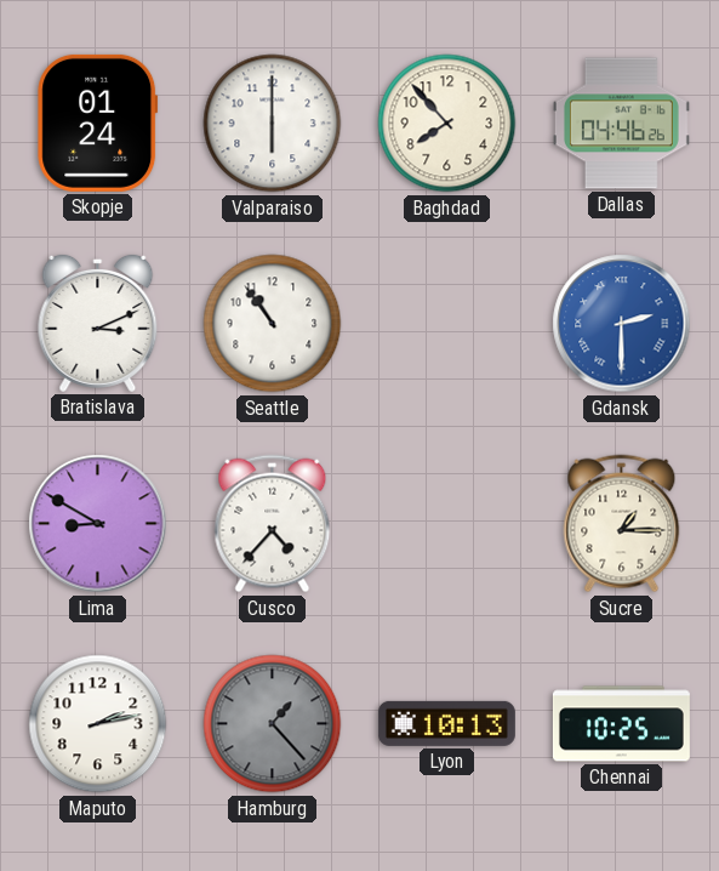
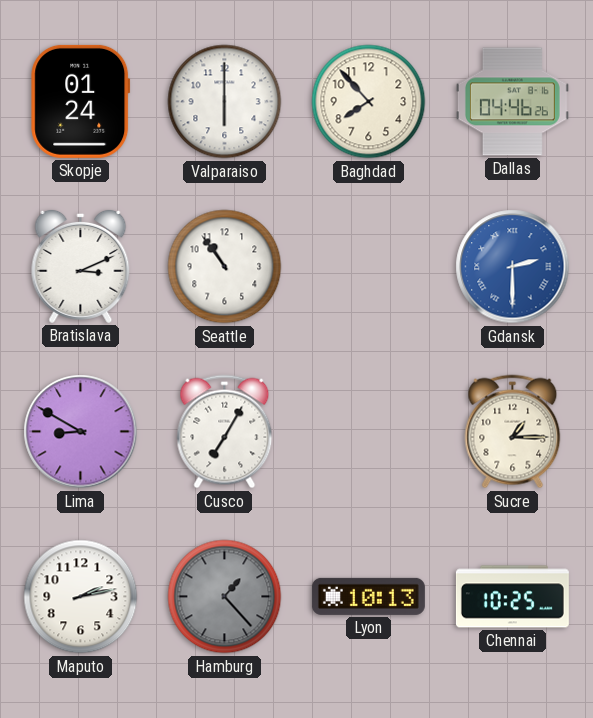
Cusco: 4:37 -> 7:05 (225, 432)
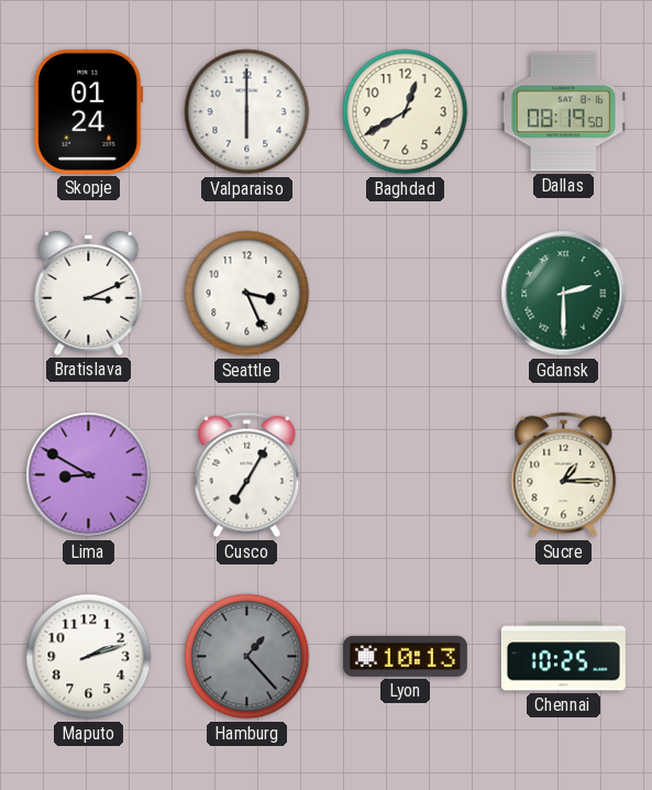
Baghdad: 7:53 -> 12:40 (406, 112)
Dallas: 04:46 -> 08:19 (563, 112)
Seattle: 10:54 -> 3:26 (247, 294)
Gdansk dial: blue -> green (564, 294)
Maputo: 2:13 -> 2:12 (89, 657)
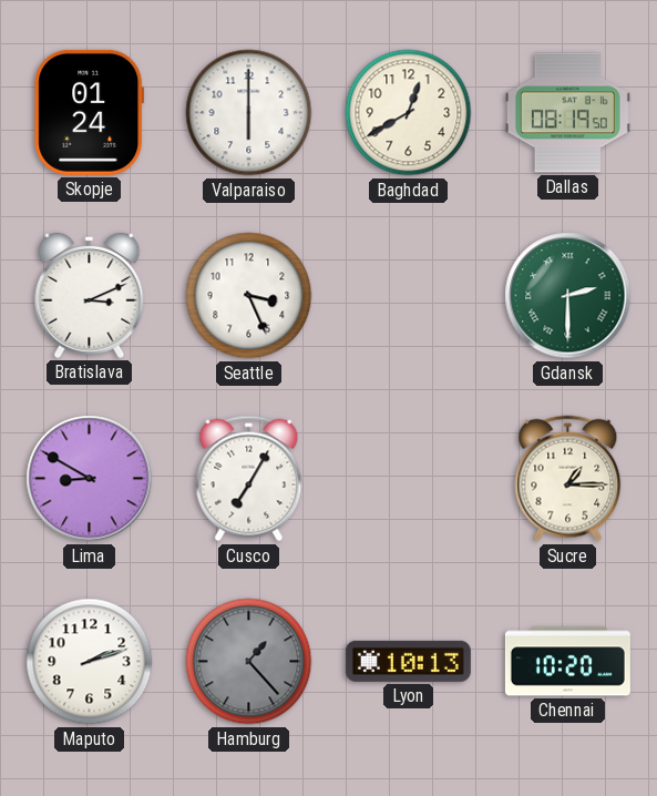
Chennai: 10:25 -> 10:20 (567, 662)
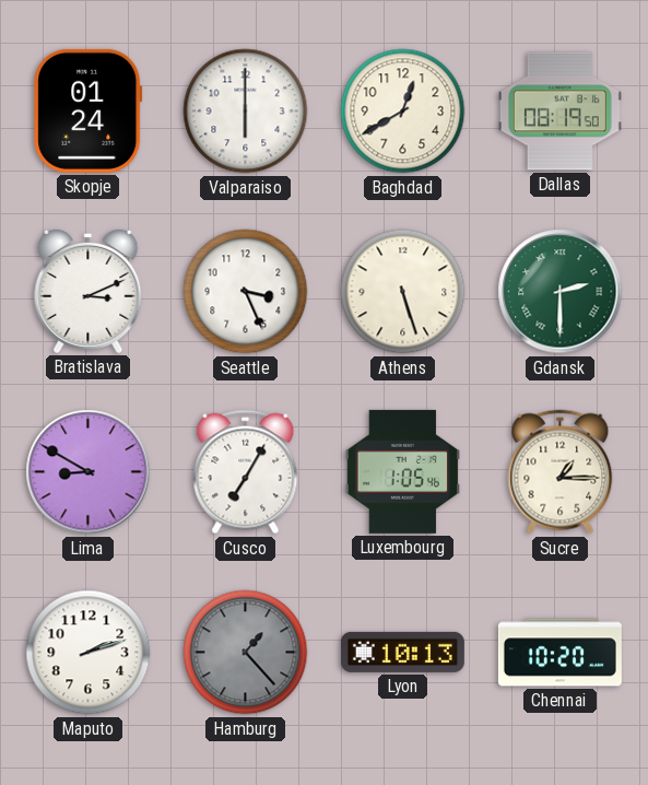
Athens: none -> 5:27 (403, 292)
Luxembourg: none -> 1:05 (402, 471)
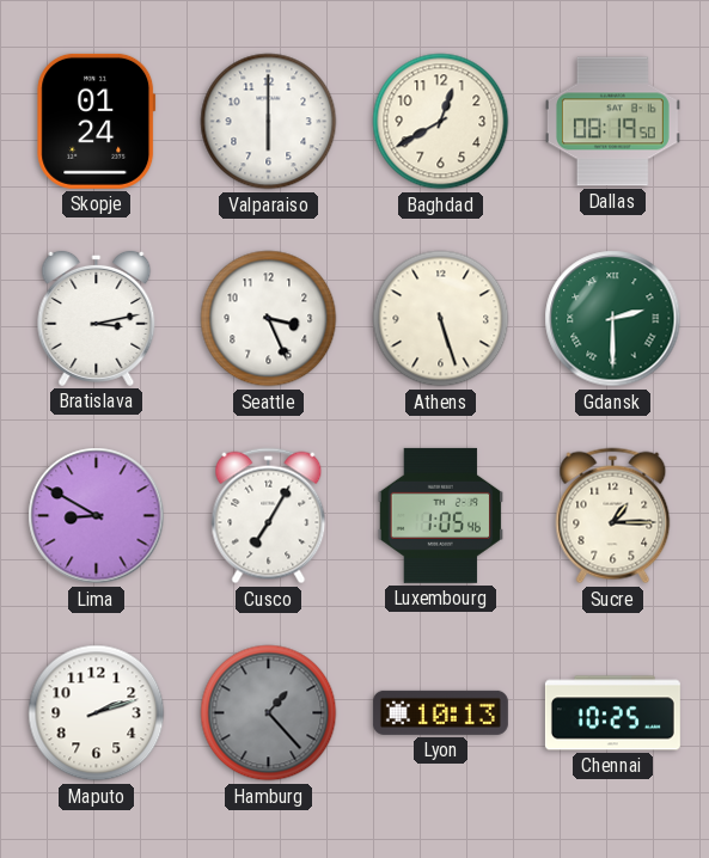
Bratislava: 3:11 -> 3:13 (97, 318)
Chennai: 10:20 -> 10:25 (612, 713)
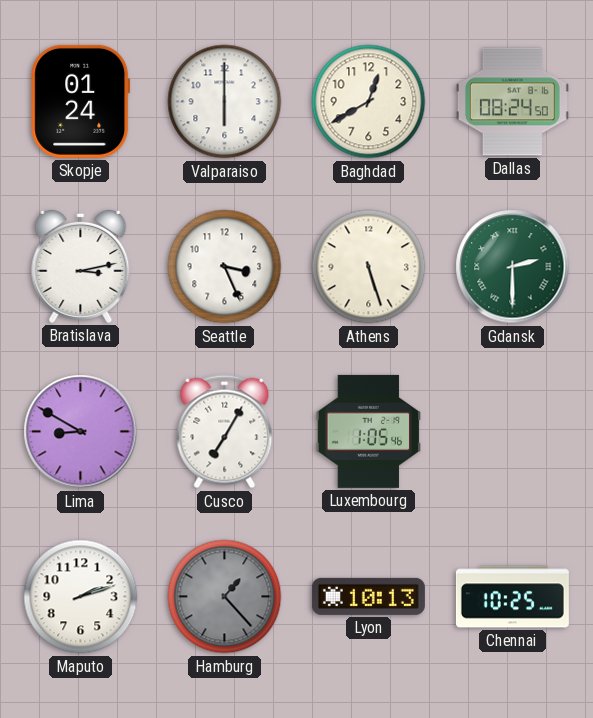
Dallas: 08:19 -> 08:24 (512, 102)
Sucre: 1:15 -> none (613, 516)
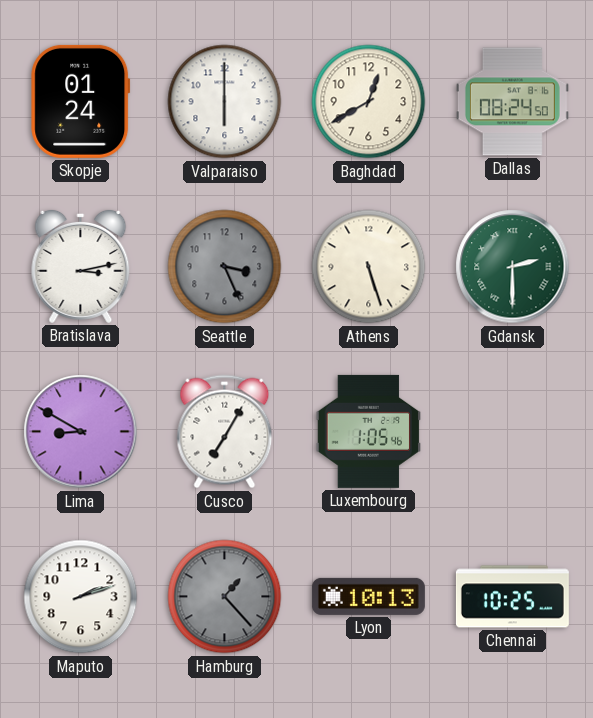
Seattle dial: white -> grey (225, 267)
